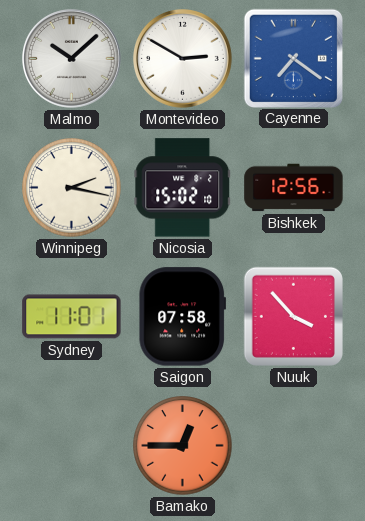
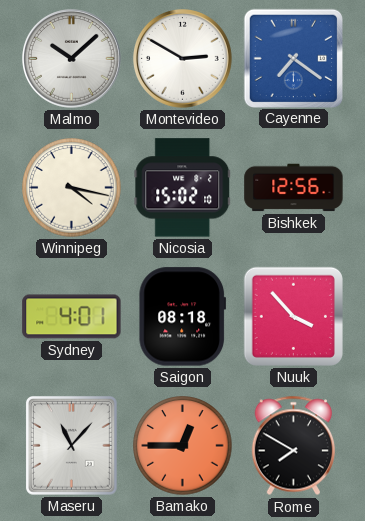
Winnipeg: 2:17 -> 4:17 (72, 188)
Sydney: 11:01 -> 4:01 (72, 317)
Saigon: 07:58 -> 08:18 (182, 317)
Maseru: none -> 11:07 (71, 445)
Rome: none -> 7:50 (293, 446)
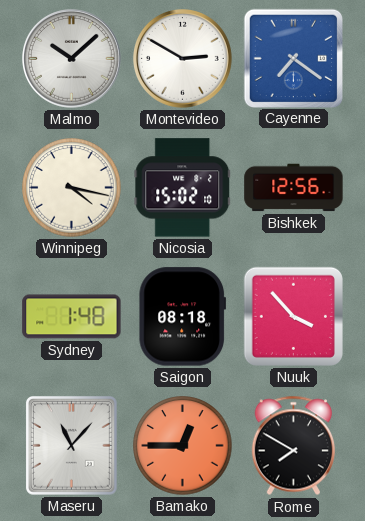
Sydney: 4:01 -> 1:48 (72, 317)
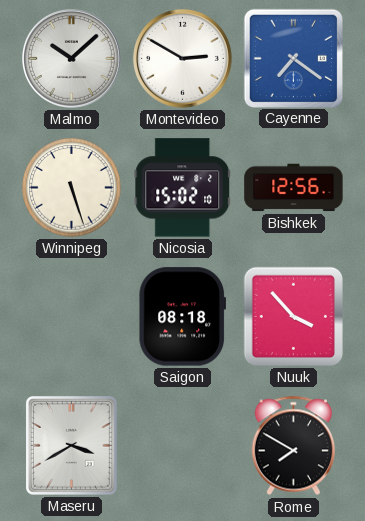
Winnipeg: 4:17 -> 5:27 (72, 188)
Sydney: 1:48 -> none (72, 317)
Maseru: 11:07 -> 3:40 (71, 445)
Bamako: 12:45 -> none (183, 446)
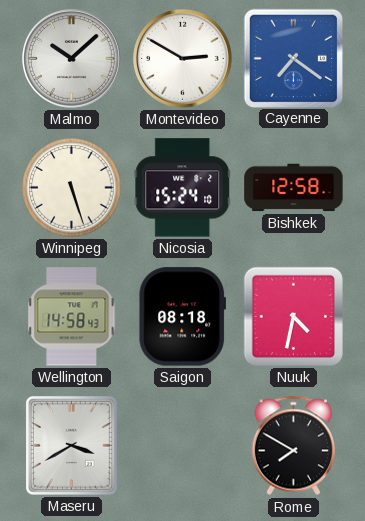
Nicosia: 15:02 -> 15:24 (183, 188)
Bishkek: 12:56 -> 12:58 (294, 188)
Wellington: none -> 14:58 (72, 317)
Nuuk: 3:53 -> 4:32 (293, 316)
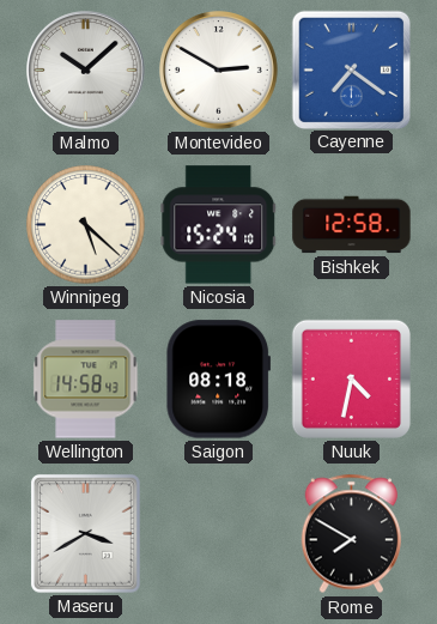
Winnipeg: 5:27 -> 5:22 (86, 225)
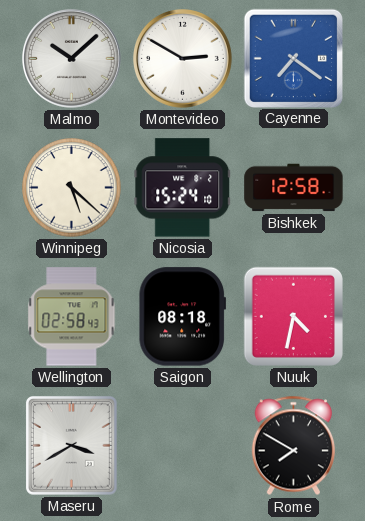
Wellington: 14:58 -> 02:58 (72, 317)
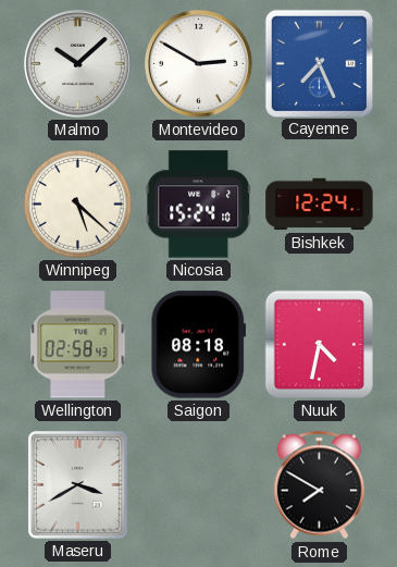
Cayenne: 7:21 -> 7:26 (319, 63)
Bishkek: 12:58 -> 12:24 (320, 205)
